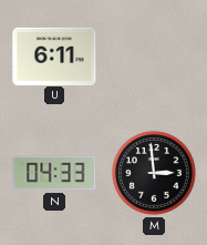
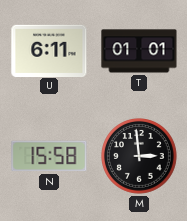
T: none -> 01:01 (139, 51)
N: 04:33 -> 15:58 (49, 156)
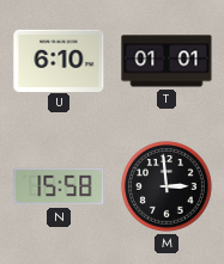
U: 6:11 -> 6:10 (59, 60)
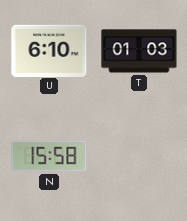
T: 01:01 -> 01:03 (139, 51)
M: 2:59 -> none (168, 188)
